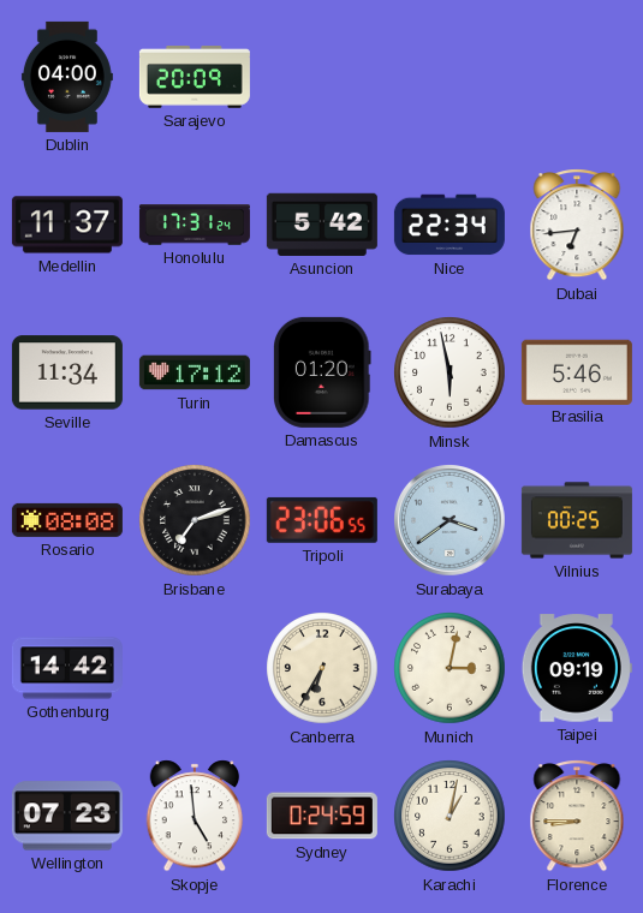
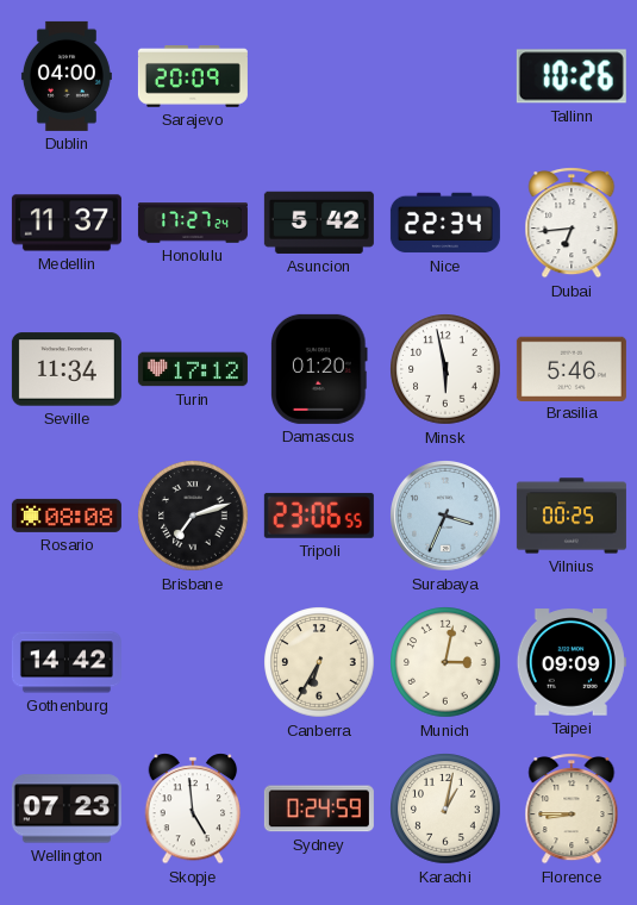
Tallinn: none -> 10:26 (572, 76)
Honolulu: 17:31 -> 17:27 (193, 223)
Surabaya: 3:39 -> 3:34 (446, 517)
Taipei: 09:19 -> 09:09 (572, 662)
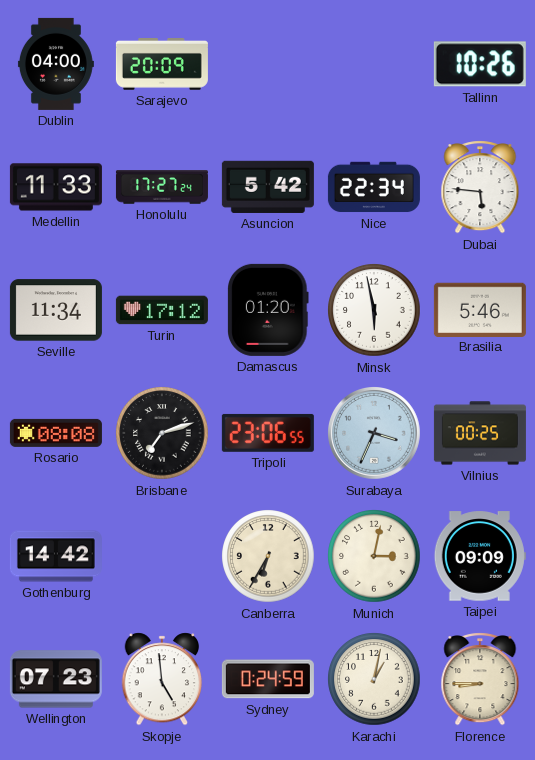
Medellin: 11:37 -> 11:33 (56, 187)
Dubai: 6:44 -> 5:46 (480, 187)
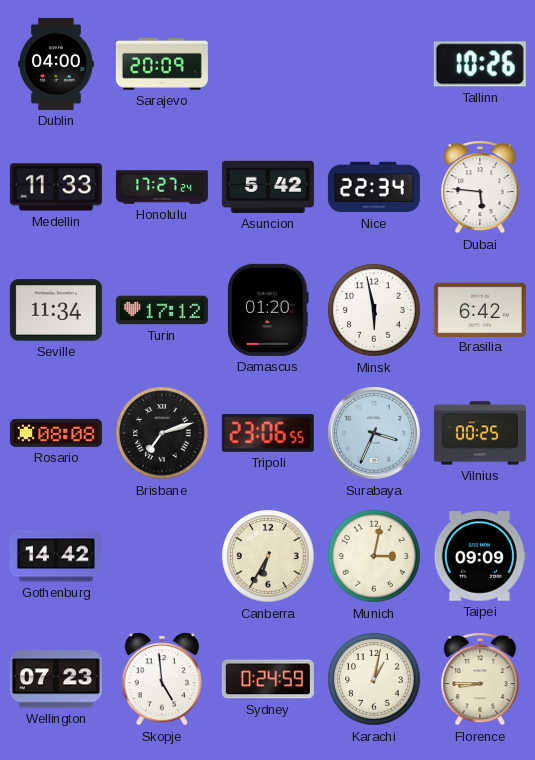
Brasilia: 5:46 -> 6:42 (480, 309)
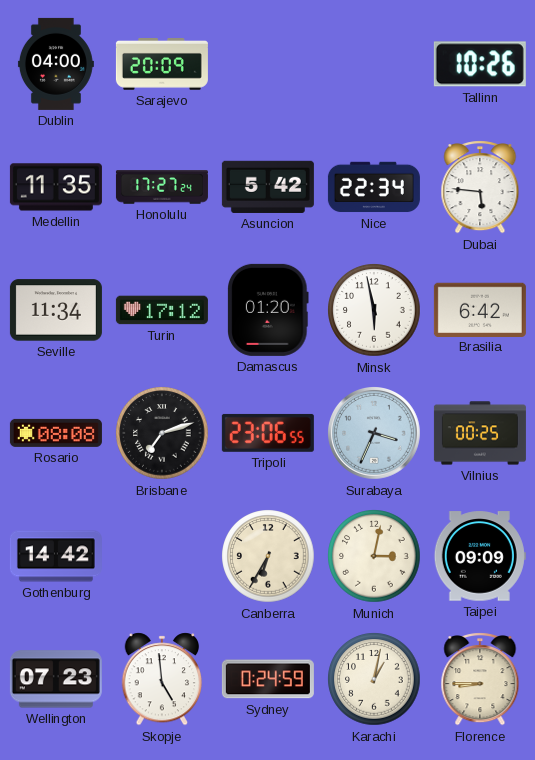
Medellin: 11:33 -> 11:35 (56, 187)
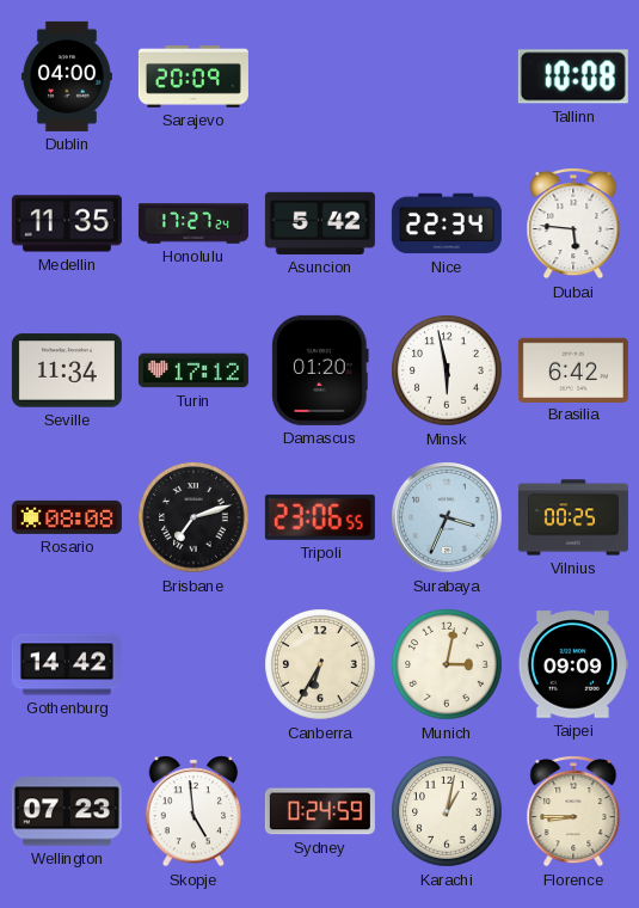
Tallinn: 10:26 -> 10:08 (573, 76)
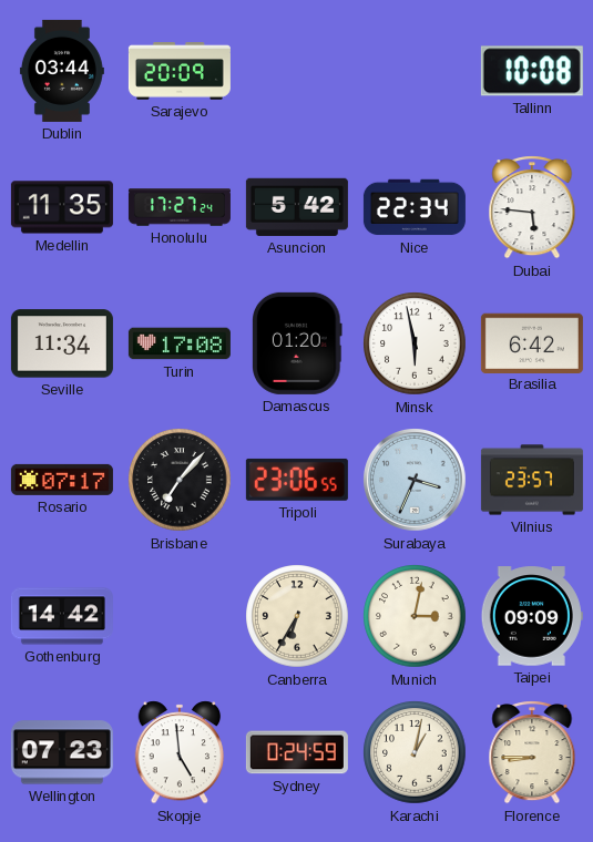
Dublin: 04:00 -> 03:44 (62, 71)
Turin: 17:12 -> 17:08 (180, 343)
Rosario: 08:08 -> 07:17 (62, 480)
Brisbane: 7:12 -> 7:07 (180, 480)
Vilnius: 00:25 -> 23:57 (532, 480)
